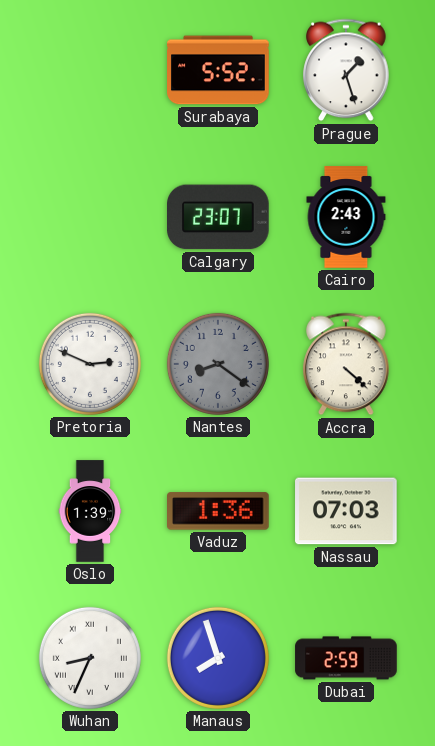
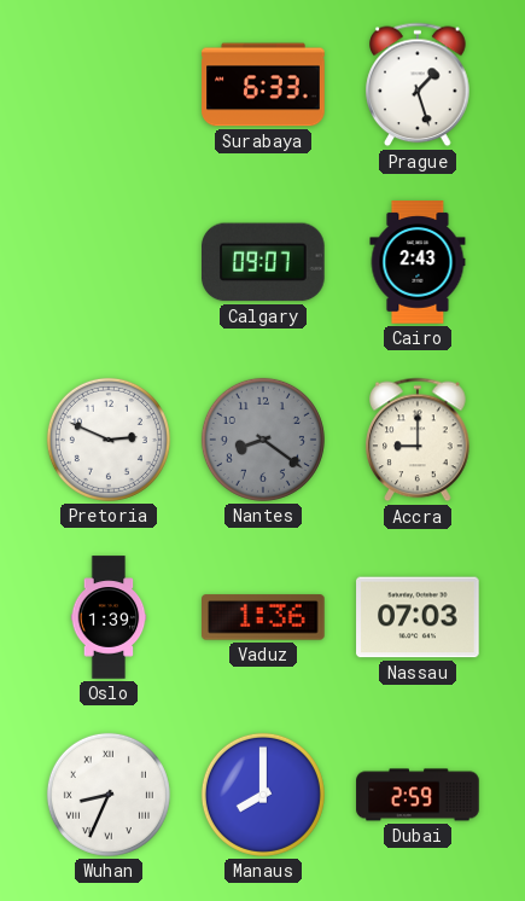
Surabaya: 5:52 -> 6:33 (263, 85)
Calgary: 23:07 -> 09:07 (264, 262)
Accra: 4:22 -> 9:00 (418, 440)
Manaus: 7:57 -> 8:00 (263, 795)
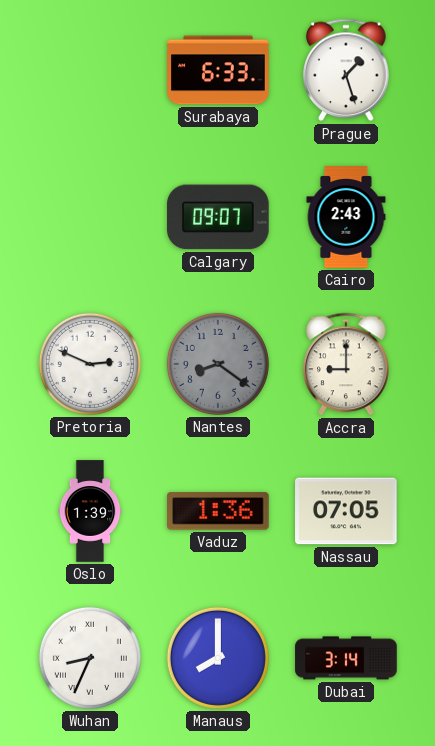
Nassau: 07:03 -> 07:05 (346, 511)
Dubai: 2:59 -> 3:14 (346, 658)
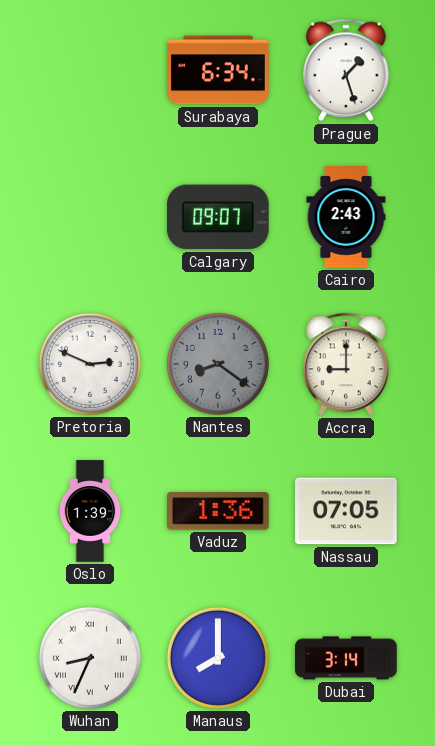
Surabaya: 6:33 -> 6:34 (218, 70)
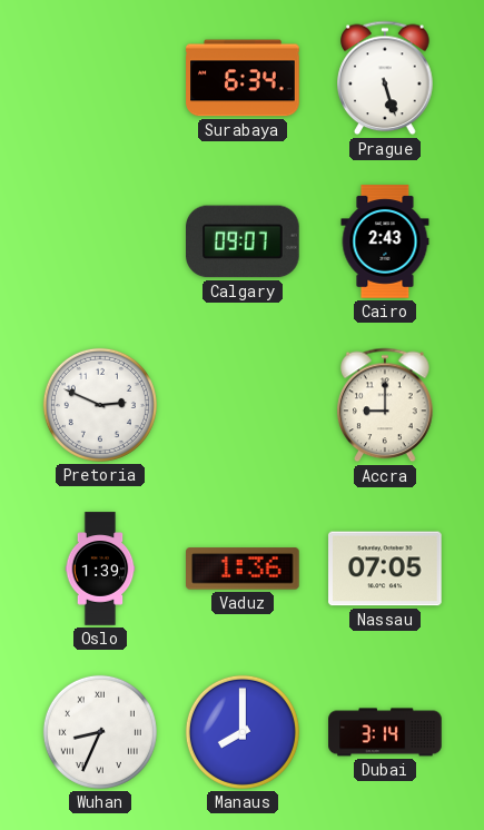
Prague: 1:27 -> 5:27 (385, 78)
Nantes: 8:21 -> none (218, 364)
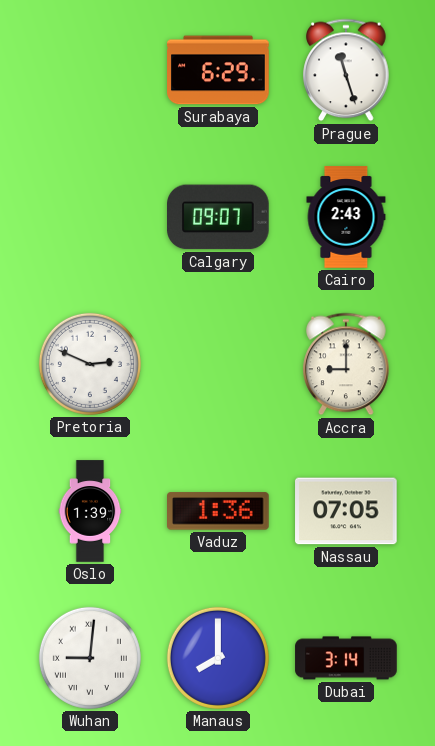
Surabaya: 6:34 -> 6:29 (218, 70)
Prague: 5:27 -> 11:27 (346, 70)
Wuhan: 8:34 -> 9:01 (90, 658)
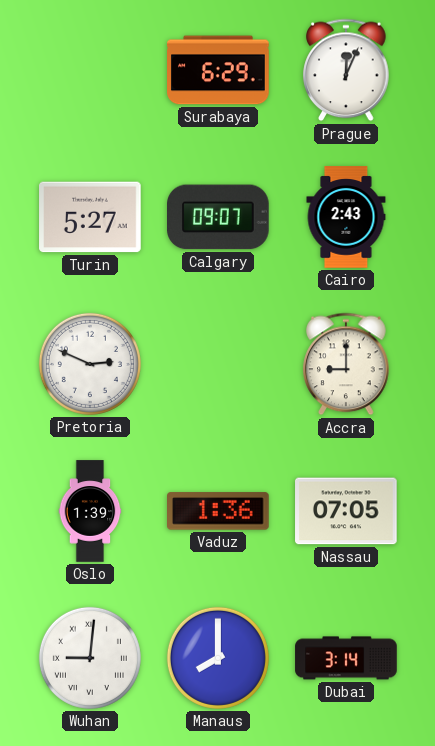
Prague: 11:27 -> 12:04 (346, 70)
Turin: none -> 5:27 (90, 217)
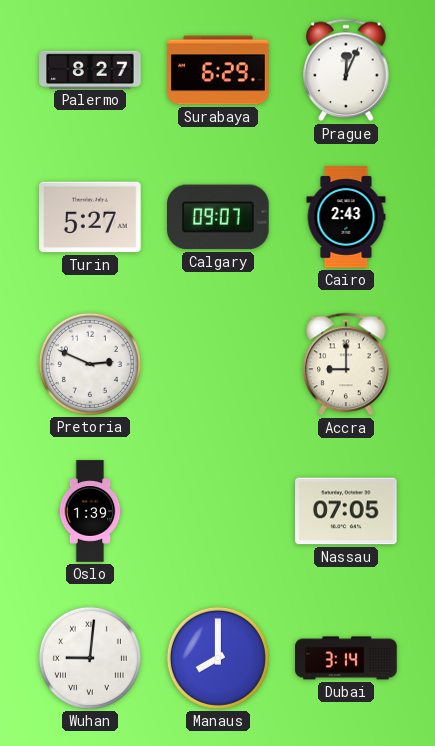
Palermo: none -> 8:27 (90, 69)
Vaduz: 1:36 -> none (219, 511)
